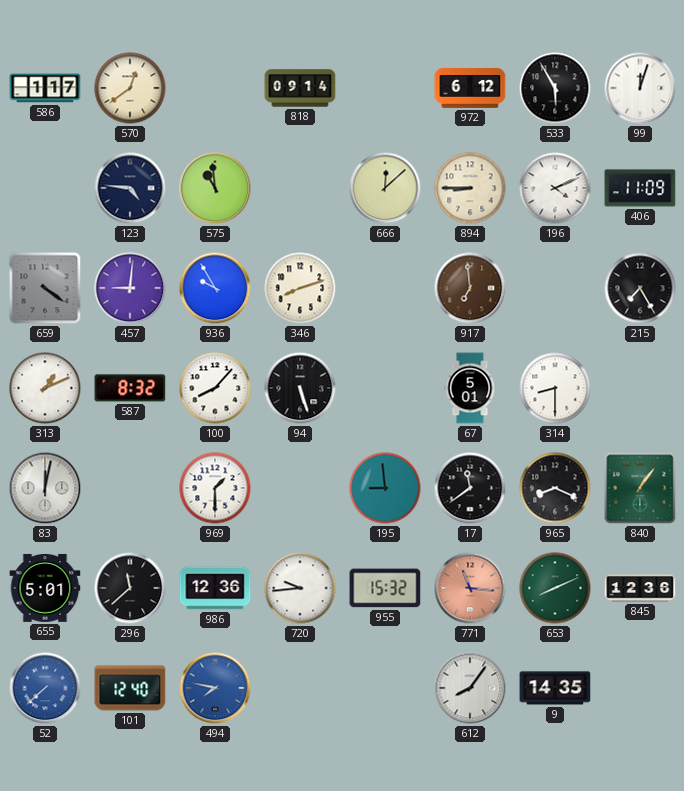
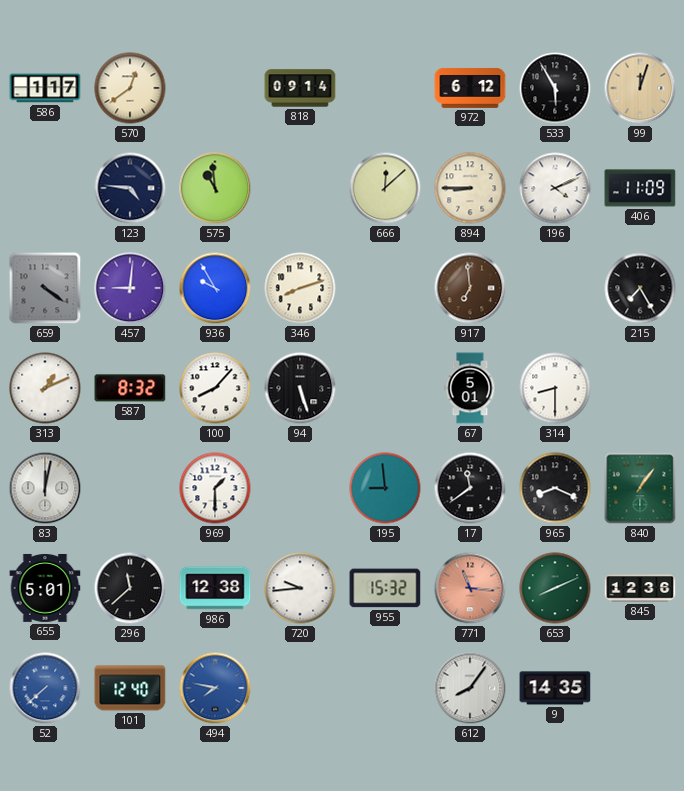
99 dial: white -> champagne (640, 88)
986: 12:36 -> 12:38 (215, 588)
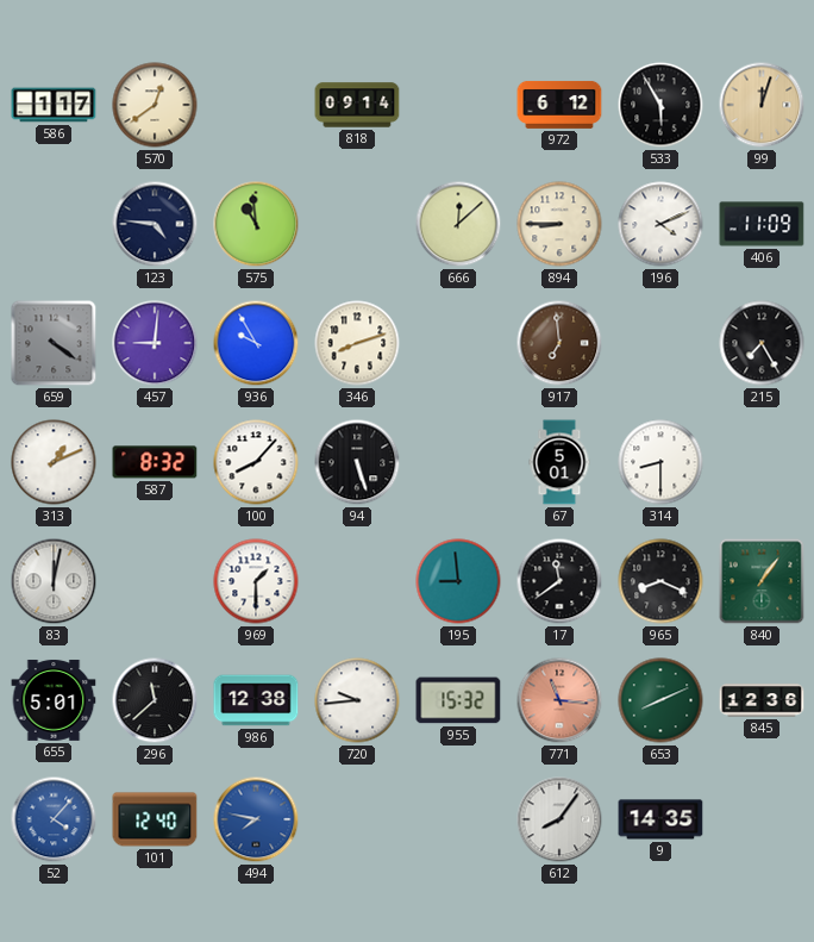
52: 7:38 -> 4:07 (54, 819)
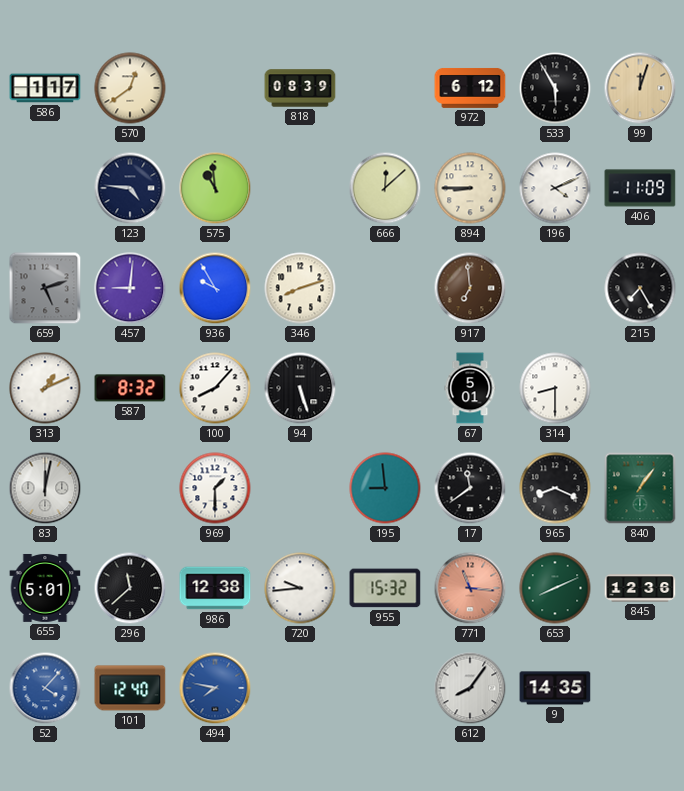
818: 09:14 -> 08:39 (300, 88)
659: 4:21 -> 5:12 (45, 288)
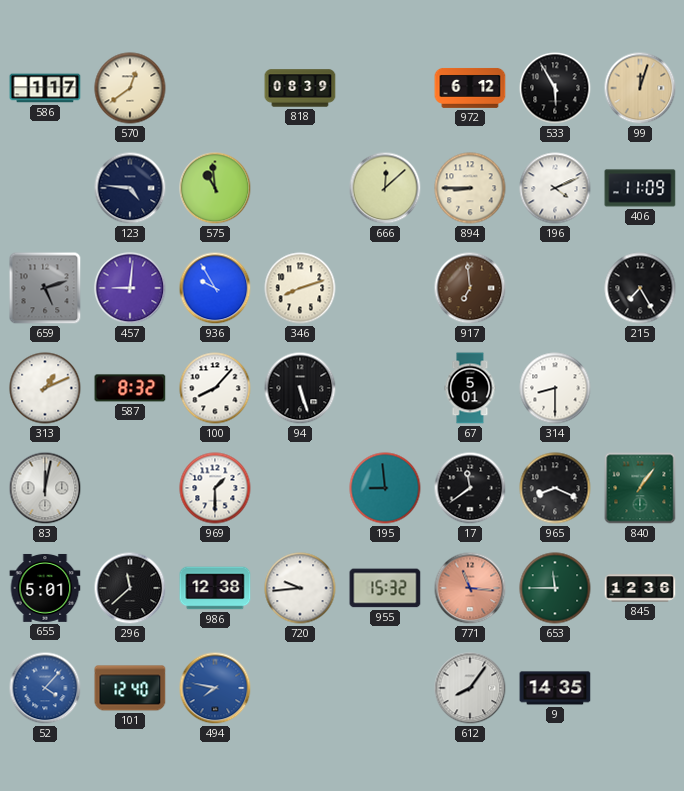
653: 8:11 -> 11:45 (555, 588)
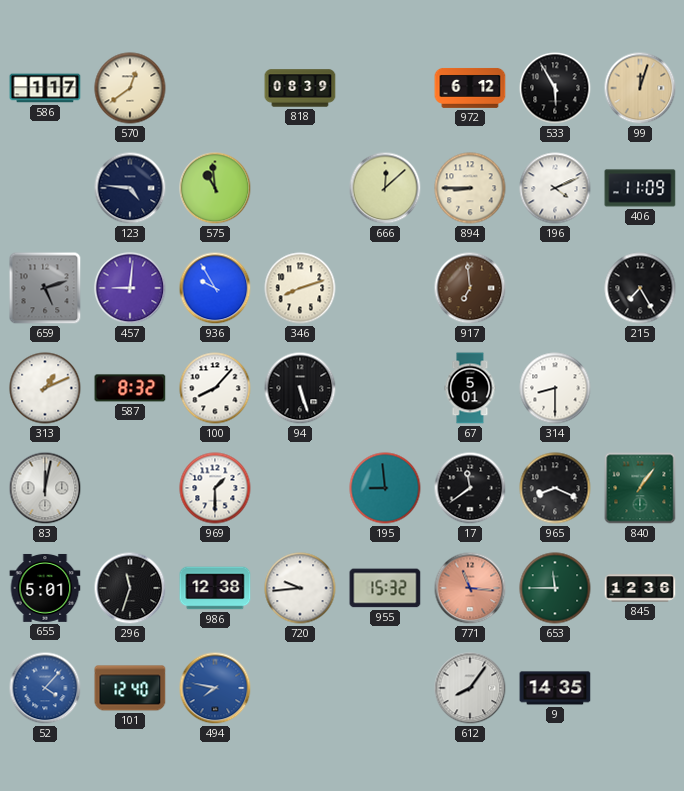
296: 11:38 -> 11:33 (130, 588)
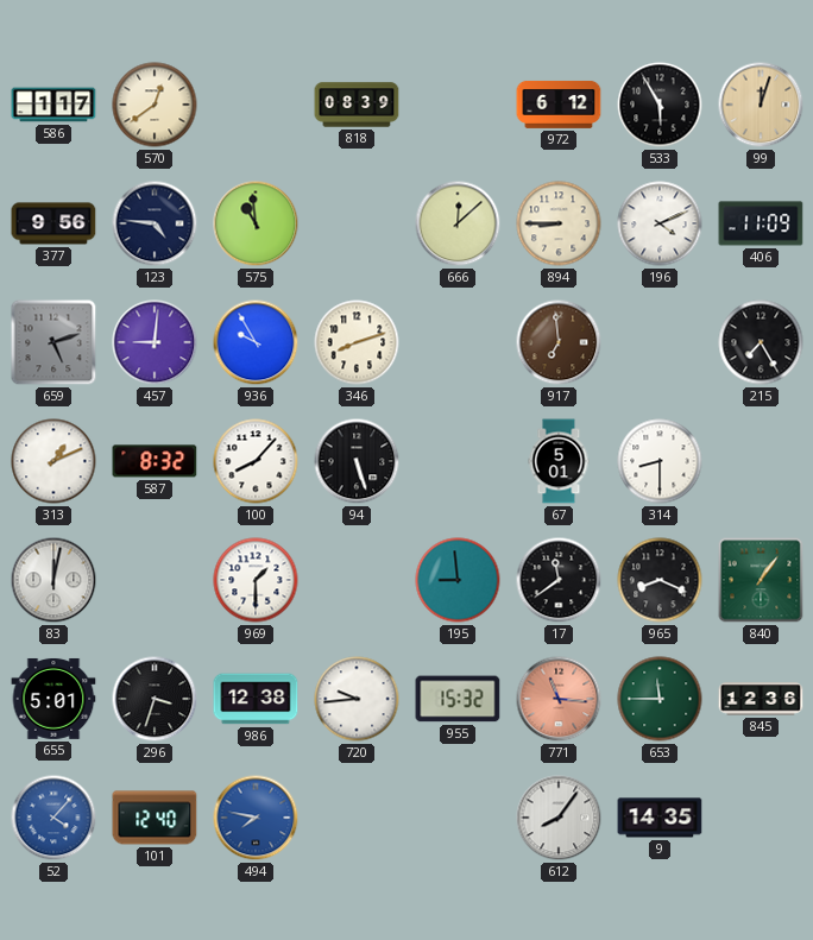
377: none -> 9:56 (53, 223)
296: 11:33 -> 3:33 (155, 699)
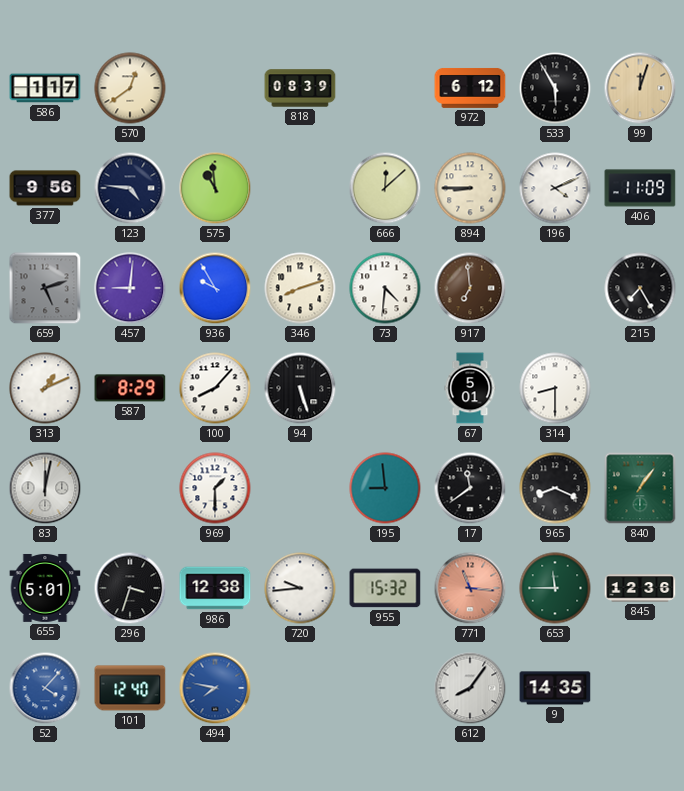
73: none -> 4:31 (385, 288)
587: 8:32 -> 8:29 (130, 388)
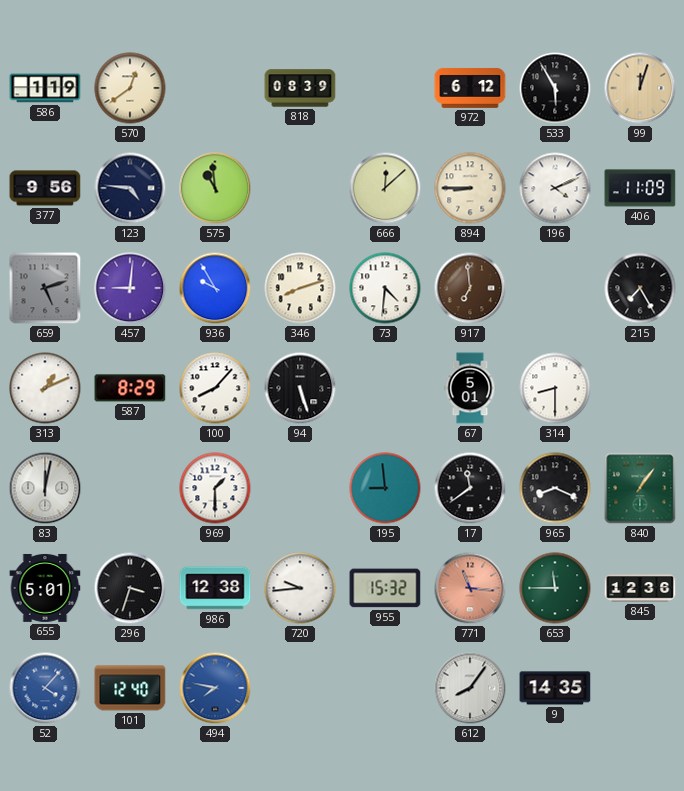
586: 1:17 -> 1:19 (45, 88)
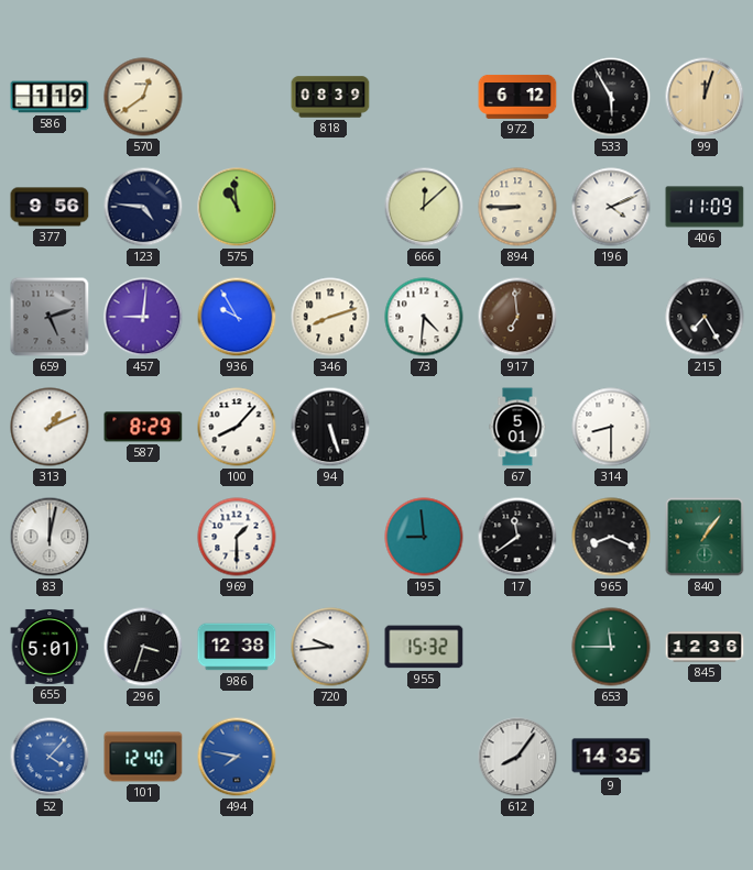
771: 11:16 -> none (470, 588)
